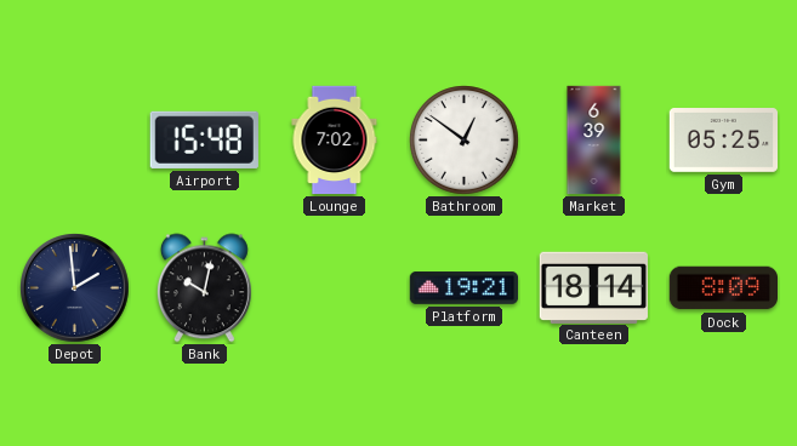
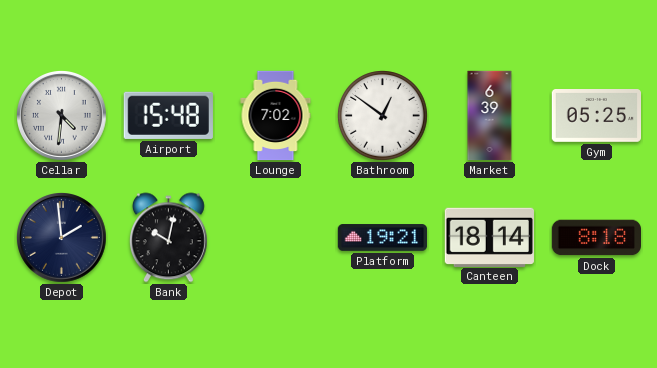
Cellar: none -> 4:31 (62, 116)
Dock: 8:09 -> 8:18 (596, 238)
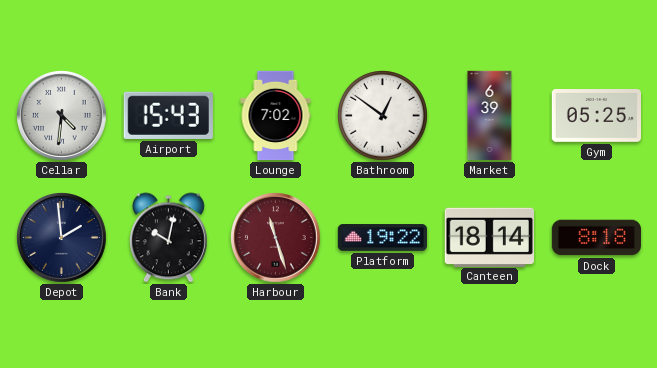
Airport: 15:48 -> 15:43 (168, 115)
Harbour: none -> 11:27 (276, 238)
Platform: 19:21 -> 19:22 (383, 238)
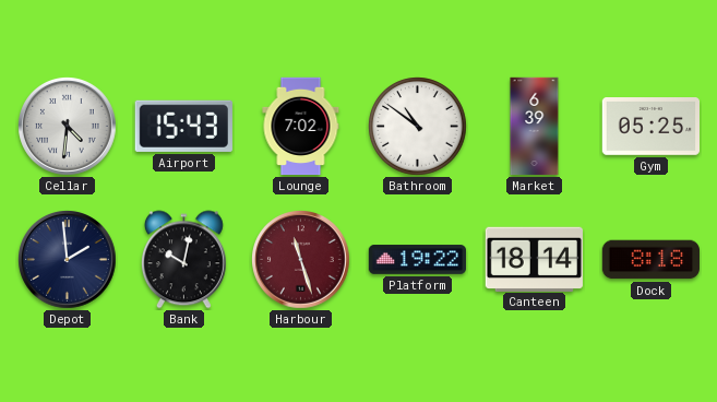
Bathroom: 12:51 -> 10:51 (418, 127)
